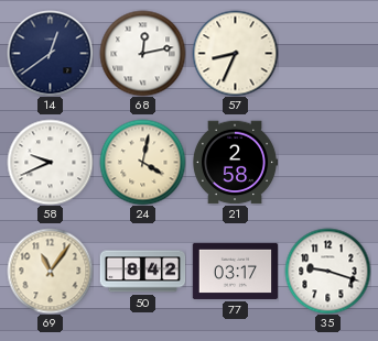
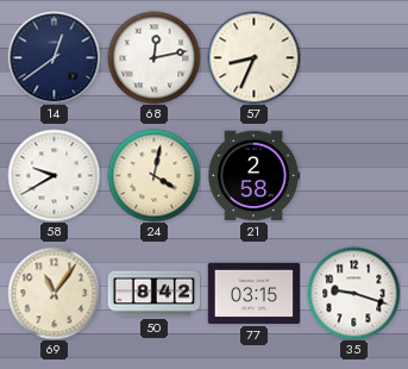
58: 9:41 -> 9:40 (54, 175)
77: 03:17 -> 03:15 (253, 293)
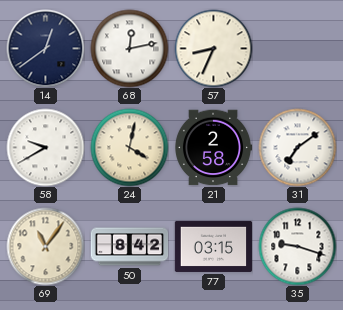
31: none -> 7:09 (297, 147)
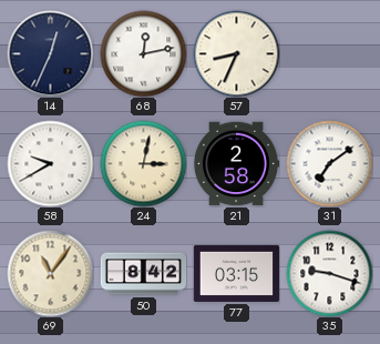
14: 12:39 -> 12:34 (50, 53)
24: 4:02 -> 3:02 (143, 163)
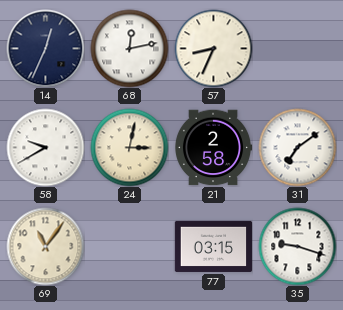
50: 8:42 -> none (143, 274)
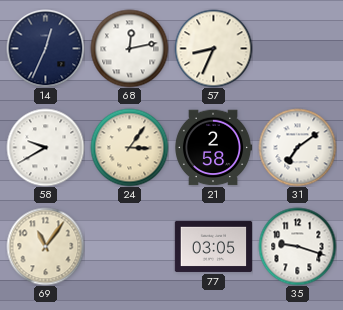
24: 3:02 -> 3:06 (129, 147)
77: 03:15 -> 03:05 (213, 246)
